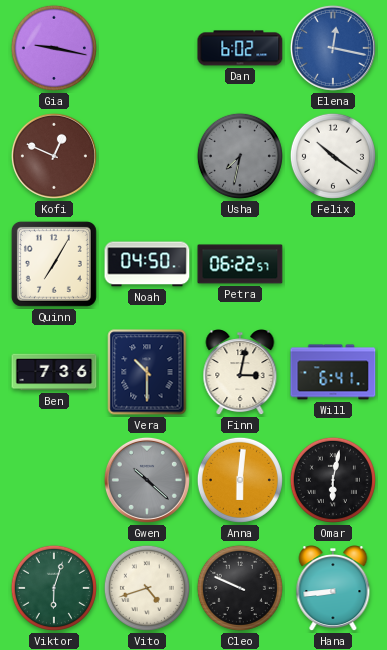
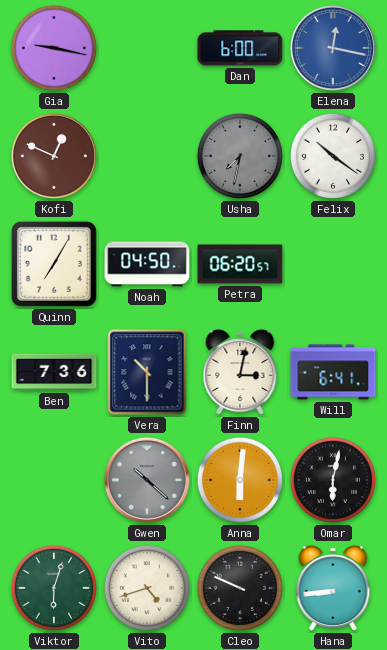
Dan: 6:02 -> 6:00 (240, 48)
Petra: 06:22 -> 06:20 (240, 264)
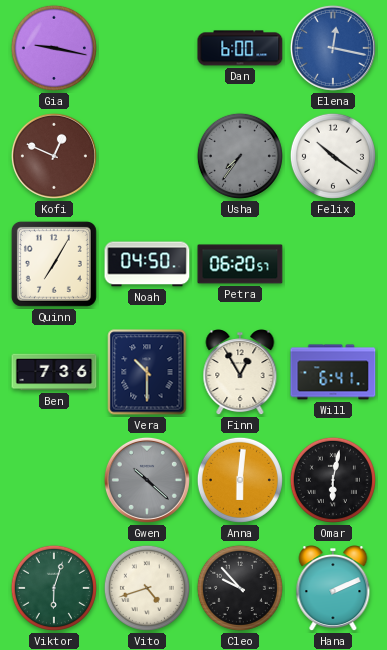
Usha: 7:32 -> 7:36 (240, 156)
Finn: 3:02 -> 12:55 (240, 373)
Cleo: 9:49 -> 9:53 (240, 588)
Hana: 8:44 -> 2:11 (333, 589)
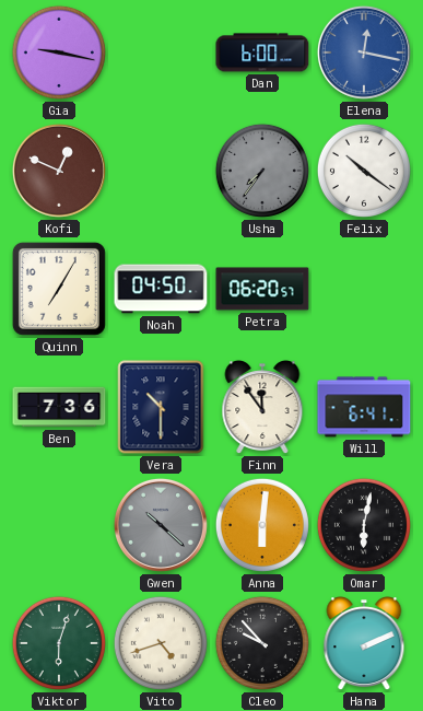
Finn: 12:55 -> 11:54 (262, 408)
